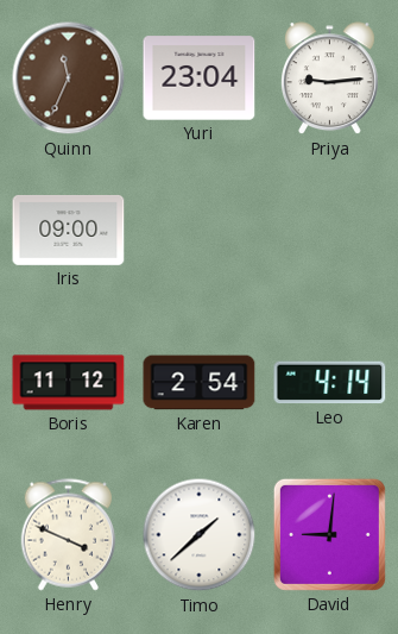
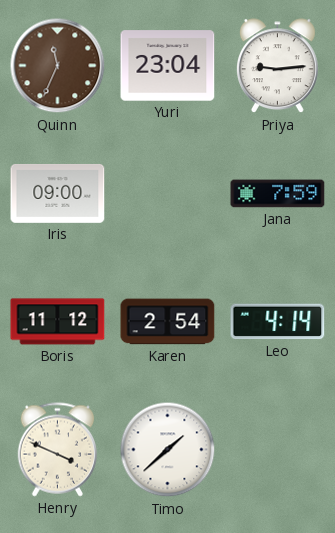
Jana: none -> 7:59 (278, 194)
David: 9:01 -> none (329, 534)
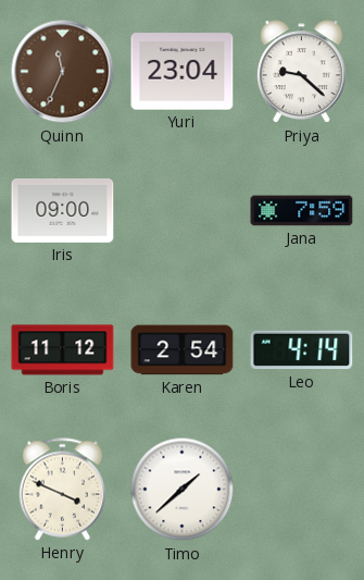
Priya: 9:14 -> 9:22 (301, 72)
